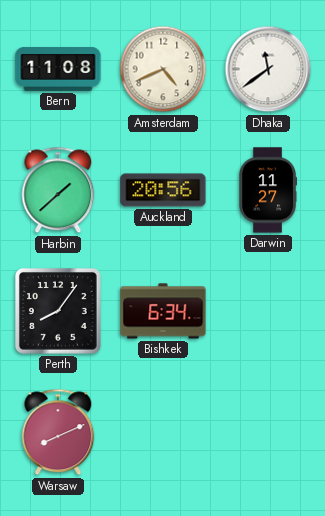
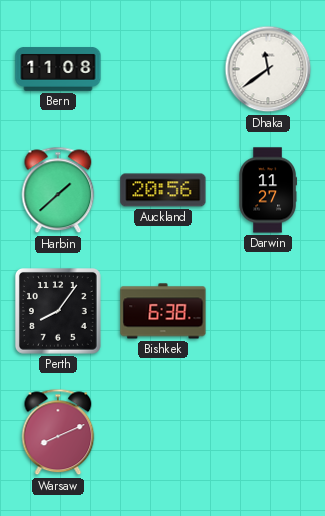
Amsterdam: 4:41 -> none (163, 69)
Bishkek: 6:34 -> 6:38 (163, 311)
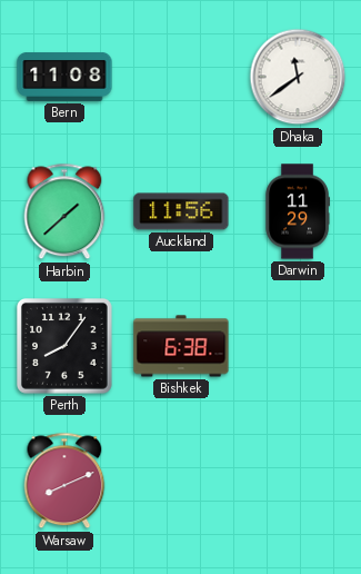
Auckland: 20:56 -> 11:56 (181, 211)
Darwin: 11:27 -> 11:29 (298, 211)
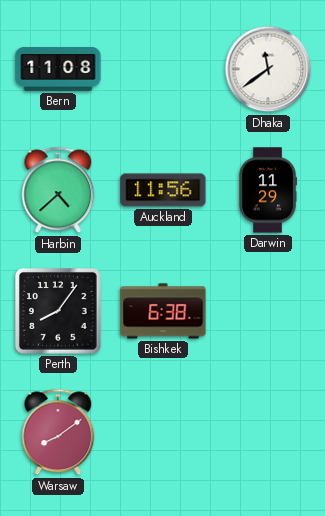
Harbin: 1:38 -> 4:38 (58, 190)
Warsaw: 8:11 -> 8:09 (58, 432)
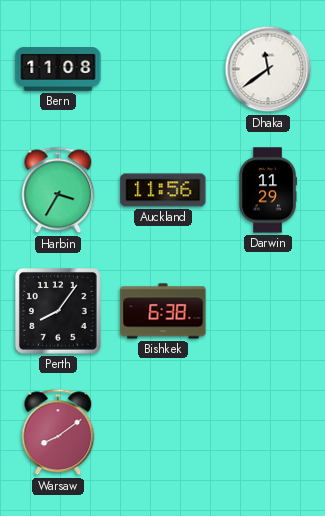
Harbin: 4:38 -> 3:35 (58, 190)
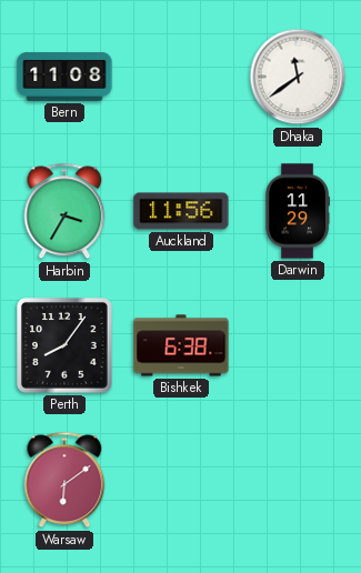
Warsaw: 8:09 -> 6:09 (64, 480)
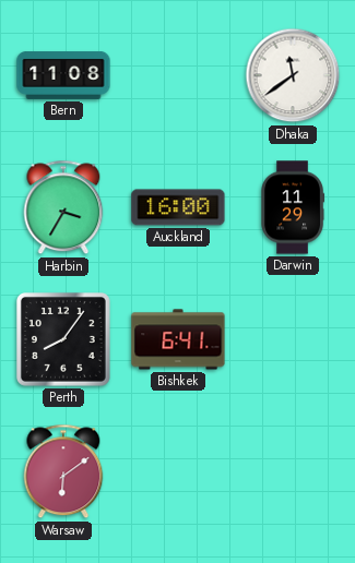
Auckland: 11:56 -> 16:00 (178, 207)
Bishkek: 6:38 -> 6:41 (178, 339)
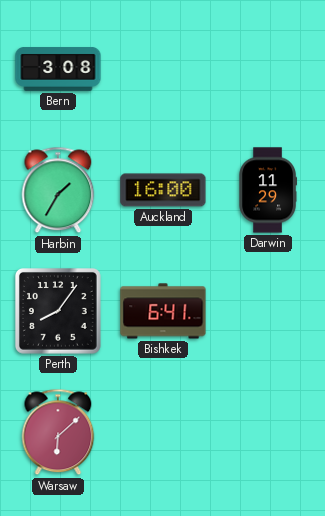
Bern: 11:08 -> 3:08 (58, 70)
Dhaka: 11:39 -> none (293, 75)
Harbin: 3:35 -> 1:35 (58, 190)
Warsaw: 6:09 -> 6:08 (58, 432)
